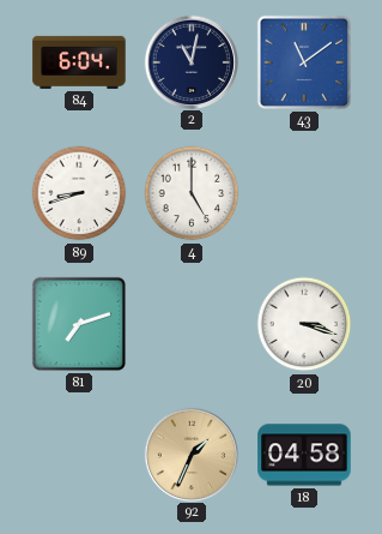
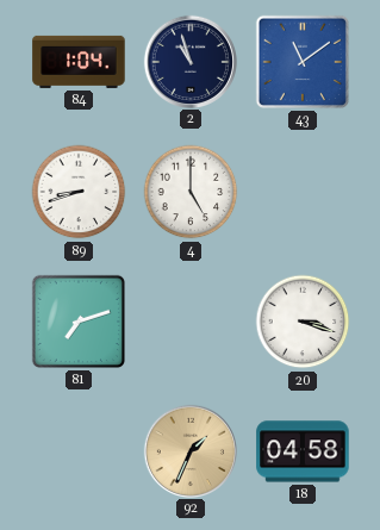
84: 6:04 -> 1:04 (79, 62)
2: 11:02 -> 10:57 (189, 61)
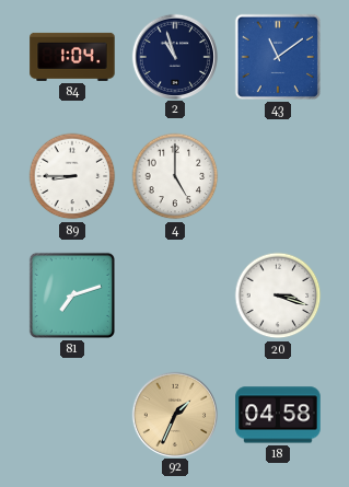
89: 8:42 -> 8:45 (72, 176)
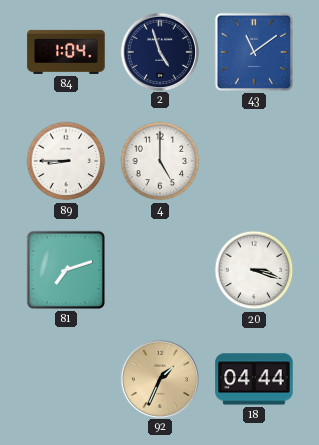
2: 10:57 -> 4:57 (159, 51)
18: 04:58 -> 04:44 (254, 379)
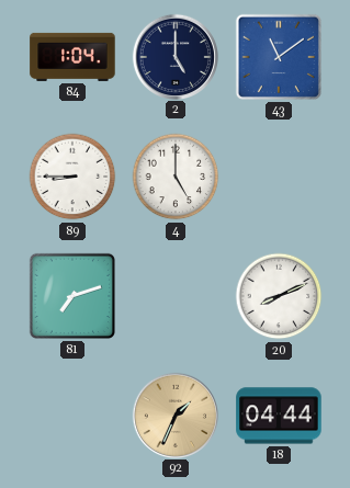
2: 4:57 -> 5:00 (174, 56)
20: 3:18 -> 8:11 (279, 296)
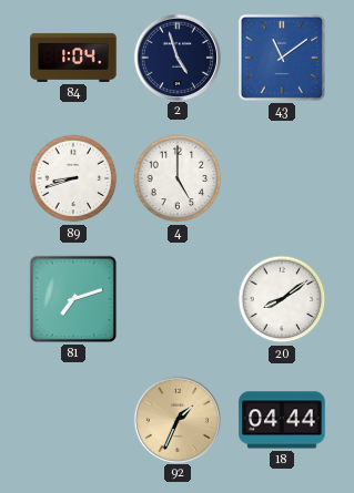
2: 5:00 -> 4:57 (176, 57)
89: 8:45 -> 8:42 (73, 178)
20: 8:11 -> 8:09 (282, 299)
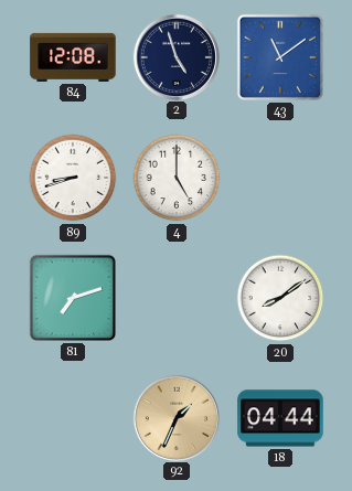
84: 1:04 -> 12:08 (73, 57)
